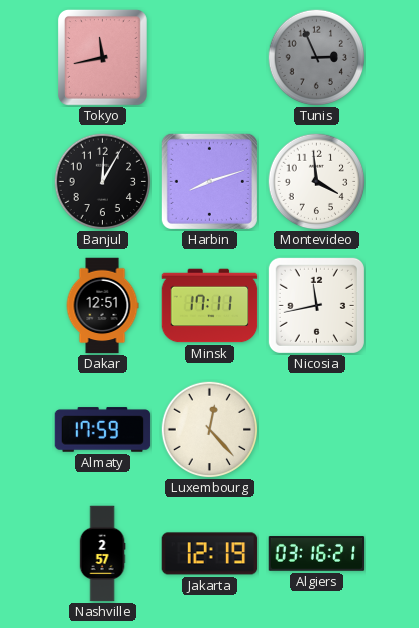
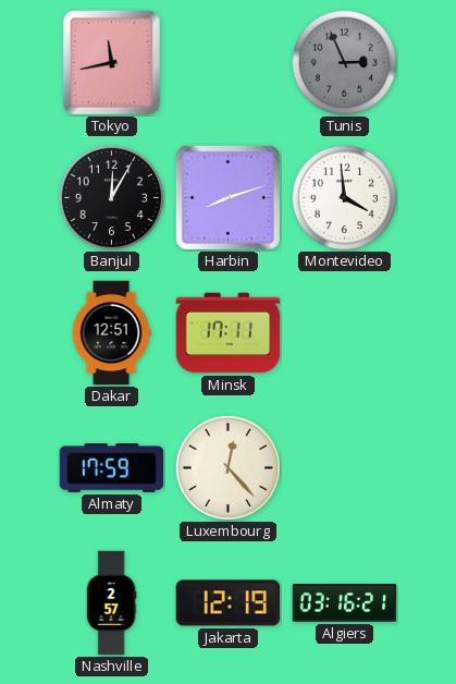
Nicosia: 11:43 -> none (316, 305)
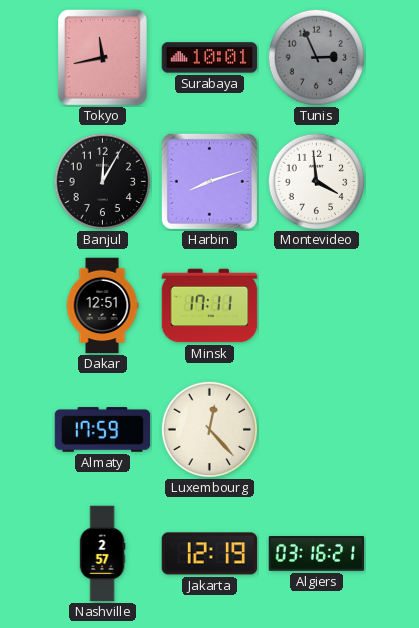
Surabaya: none -> 10:01 (210, 58)
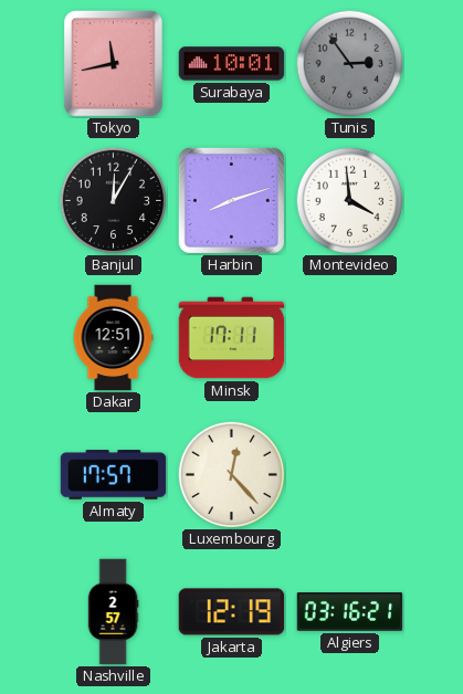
Tunis: 2:56 -> 2:54 (349, 63)
Almaty: 17:59 -> 17:57 (114, 475)
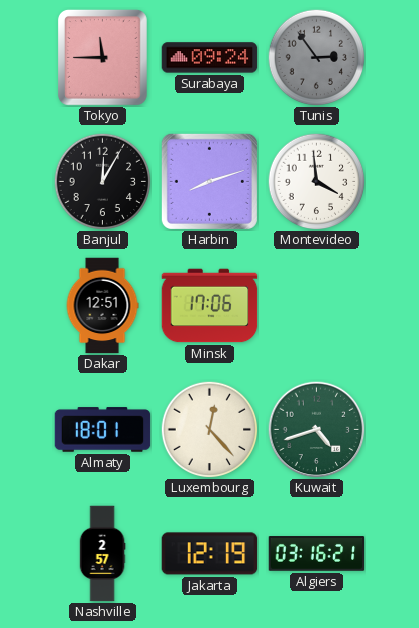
Tokyo: 11:43 -> 11:45 (102, 57)
Surabaya: 10:01 -> 09:24 (210, 58)
Minsk: 17:11 -> 17:06 (210, 306)
Almaty: 17:57 -> 18:01 (103, 430)
Kuwait: none -> 4:42 (317, 430)
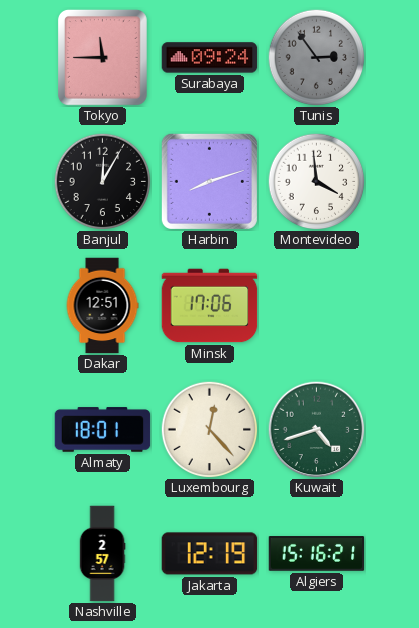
Algiers: 03:16 -> 15:16 (317, 554)
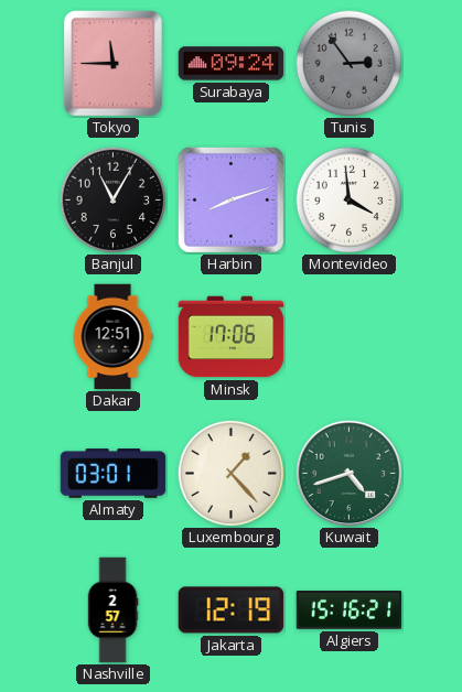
Banjul: 12:05 -> 11:05 (112, 199)
Almaty: 18:01 -> 03:01 (114, 474)
Luxembourg: 12:23 -> 1:23 (230, 473)
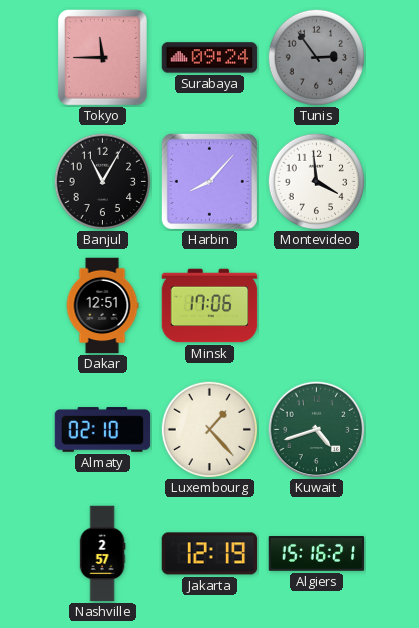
Harbin: 8:12 -> 8:07 (209, 181)
Almaty: 03:01 -> 02:10 (103, 430)
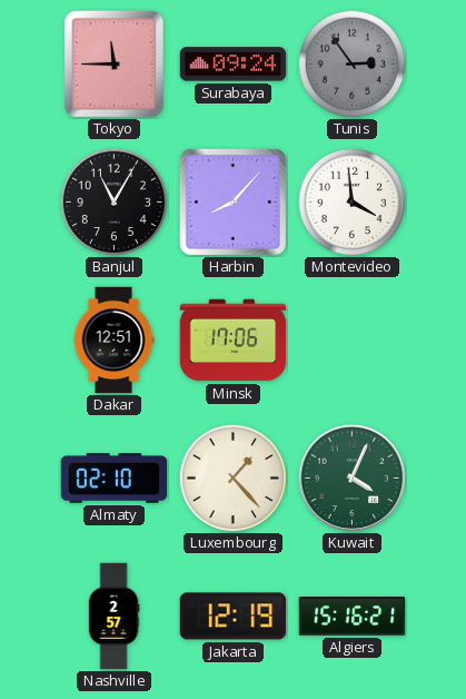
Kuwait: 4:42 -> 4:04 (353, 479)
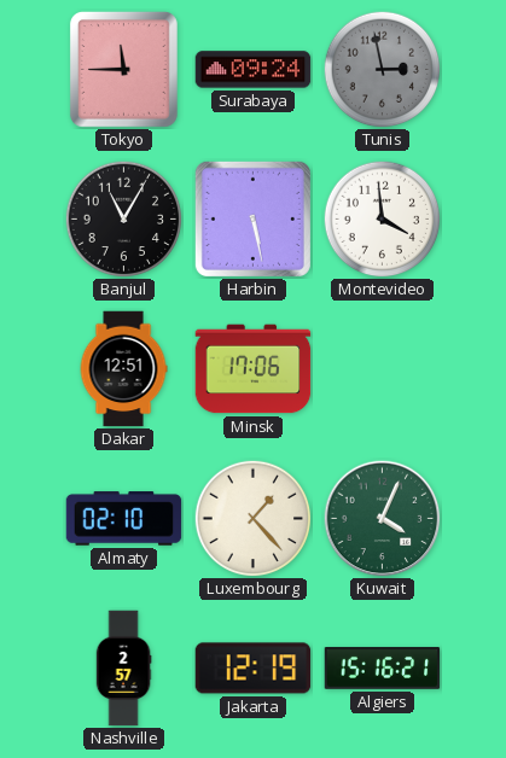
Tunis: 2:54 -> 2:58 (382, 69)
Harbin: 8:07 -> 5:28 (252, 218)
